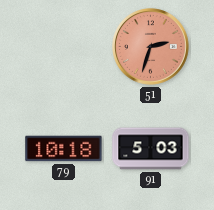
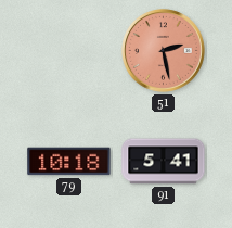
51: 2:33 -> 2:28 (164, 51)
91: 5:03 -> 5:41 (164, 162)
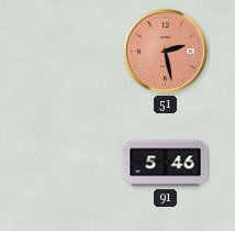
79: 10:18 -> none (69, 162)
91: 5:41 -> 5:46 (166, 164)
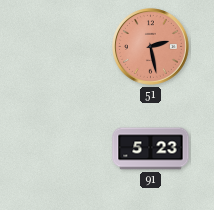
91: 5:46 -> 5:23 (151, 149)
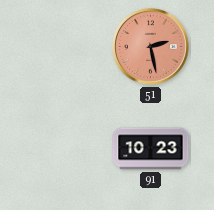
91: 5:23 -> 10:23 (151, 149)
